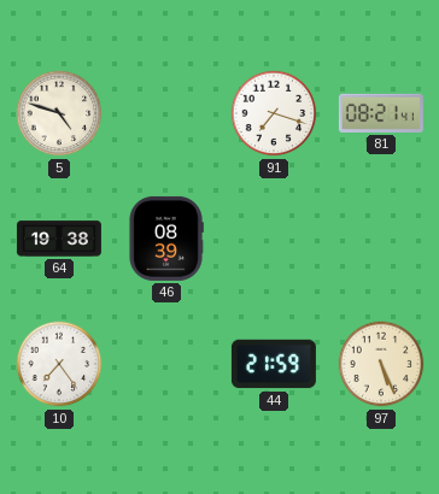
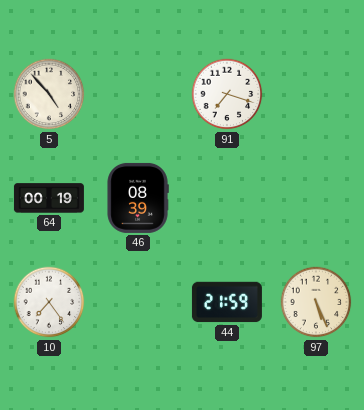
5: 4:48 -> 4:53 (49, 94)
81: 08:21 -> none (381, 113)
64: 19:38 -> 00:19 (49, 198)
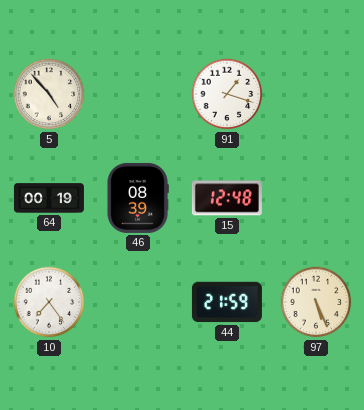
91: 7:18 -> 1:18 (227, 94)
15: none -> 12:48 (227, 198)
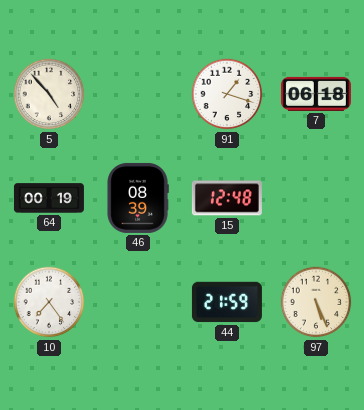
7: none -> 06:18 (316, 94)
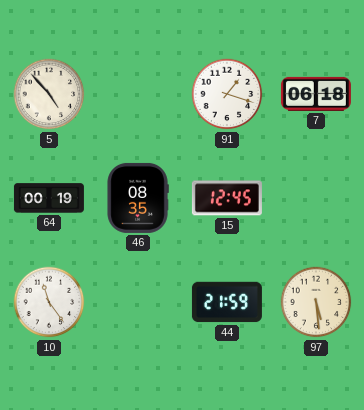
46: 08:39 -> 08:35 (138, 198)
15: 12:48 -> 12:45 (227, 198)
10: 7:24 -> 11:24 (49, 302)
97: 5:26 -> 5:29 (316, 302)
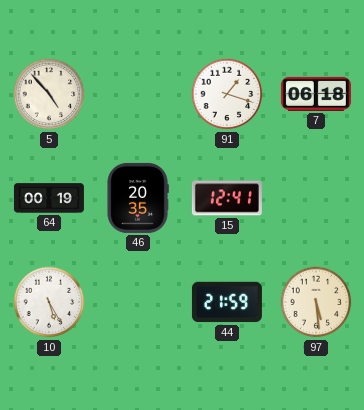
46: 08:35 -> 20:35 (138, 198)
15: 12:45 -> 12:41 (227, 198)
10: 11:24 -> 5:25 (49, 302)
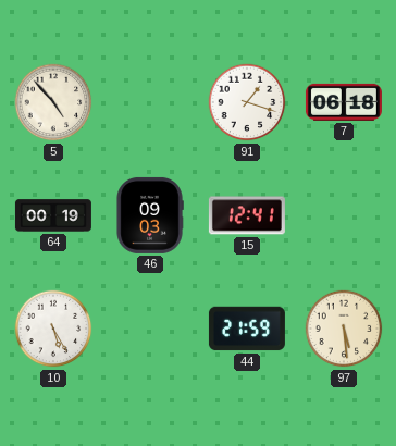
46: 20:35 -> 09:03 (150, 215)
